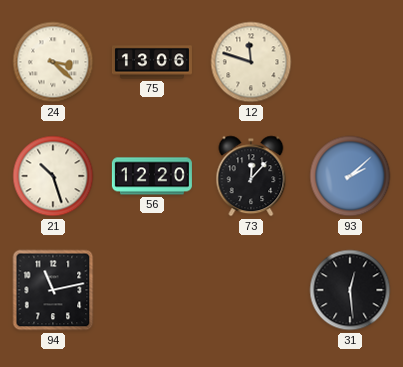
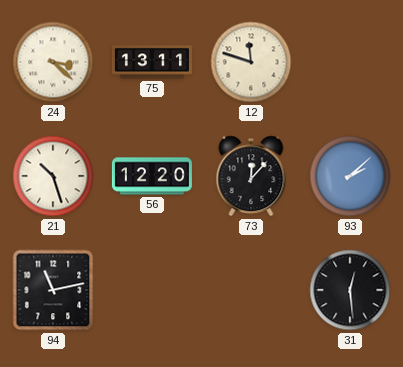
75: 13:06 -> 13:11 (152, 62)
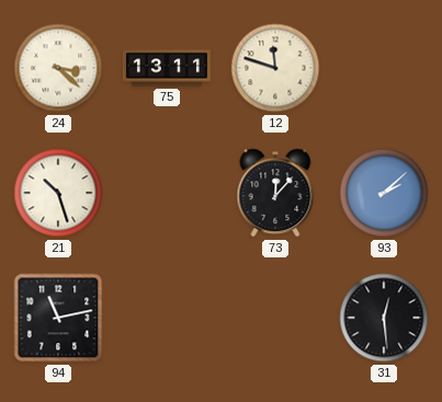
56: 12:20 -> none (152, 176)
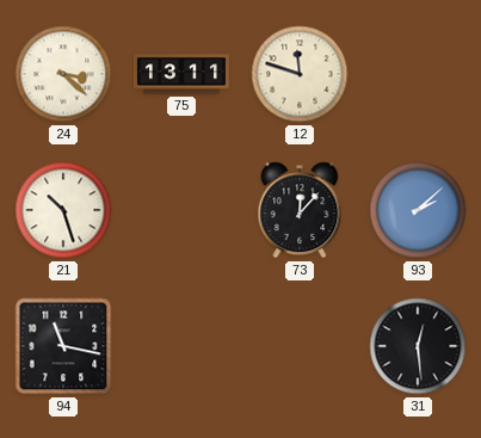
94: 11:13 -> 11:17 (63, 346)
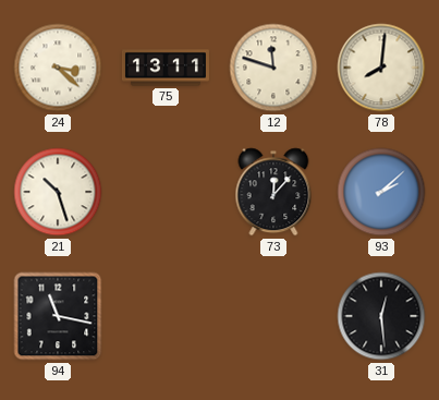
78: none -> 8:01 (381, 68)
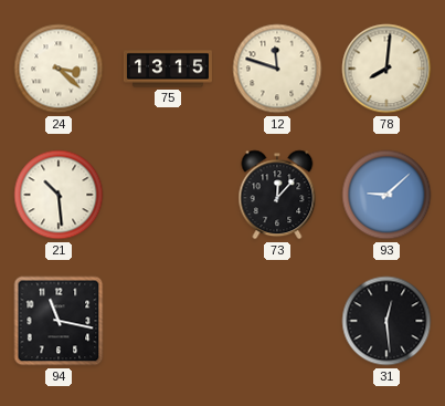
75: 13:11 -> 13:15 (168, 69)
21: 10:27 -> 10:29 (59, 195)
93: 2:08 -> 9:08 (386, 195)
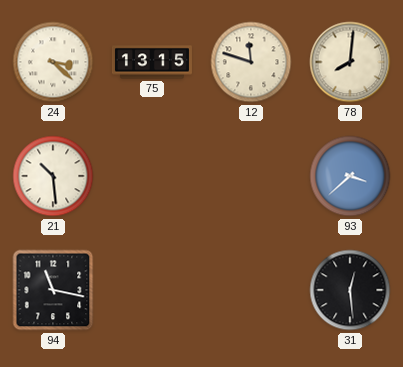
73: 12:07 -> none (277, 195)
93: 9:08 -> 3:38 (350, 176)
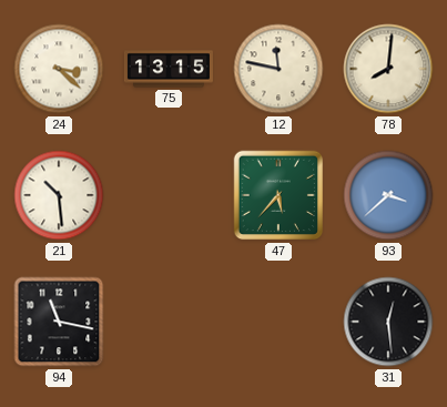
12: 11:48 -> 11:47 (278, 69)
47: none -> 5:37 (278, 195)
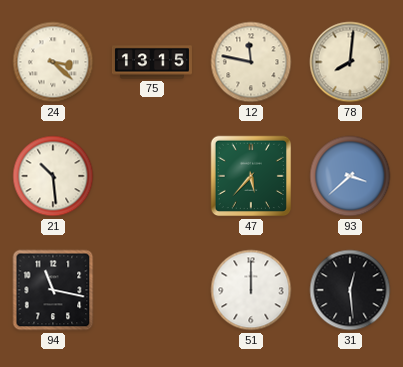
51: none -> 12:00 (251, 290)
